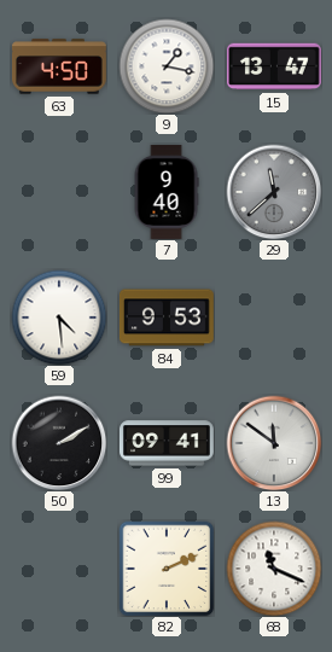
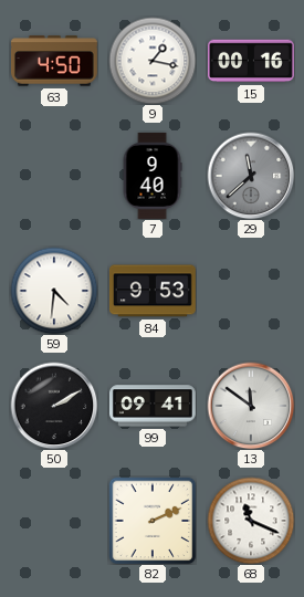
15: 13:47 -> 00:16 (251, 61)
59: 4:29 -> 4:31 (54, 291)
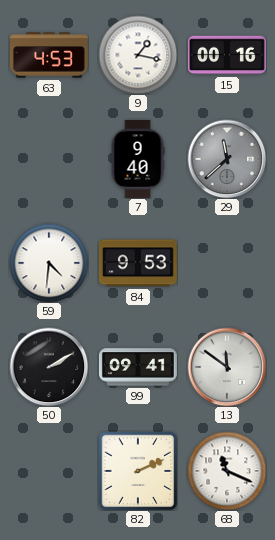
63: 4:50 -> 4:53 (49, 55)
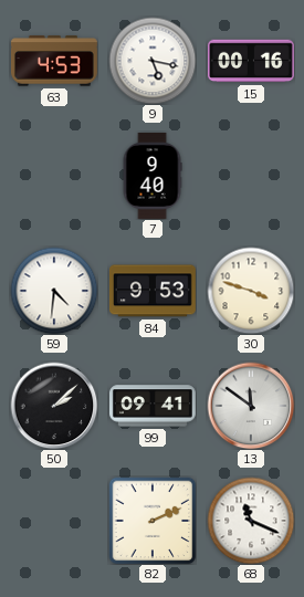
9: 1:17 -> 5:17 (153, 61)
29: 11:38 -> none (227, 159)
30: none -> 3:48 (251, 291)
50: 2:10 -> 2:08 (54, 406)
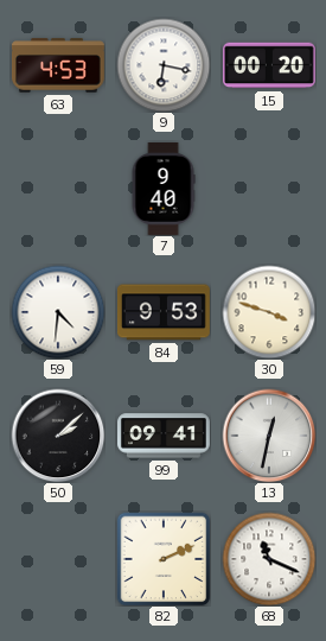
9: 5:17 -> 6:17 (164, 65)
15: 00:16 -> 00:20 (269, 65)
13: 11:51 -> 12:32 (269, 436)
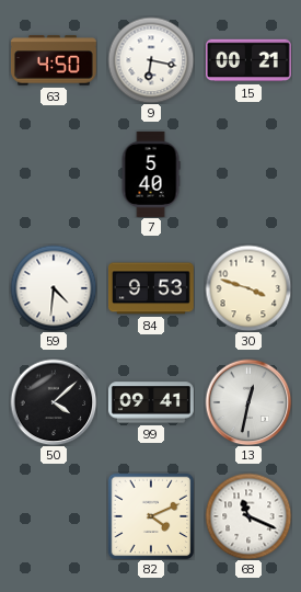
63: 4:53 -> 4:50 (54, 60)
15: 00:20 -> 00:21 (248, 60)
7: 9:40 -> 5:40 (151, 174)
50: 2:08 -> 4:08 (54, 402)
82: 2:11 -> 4:11 (151, 516)
